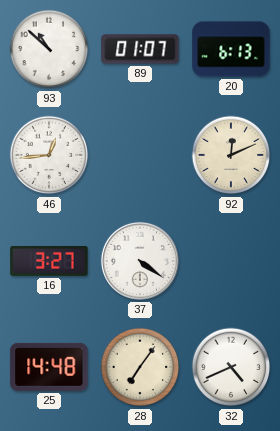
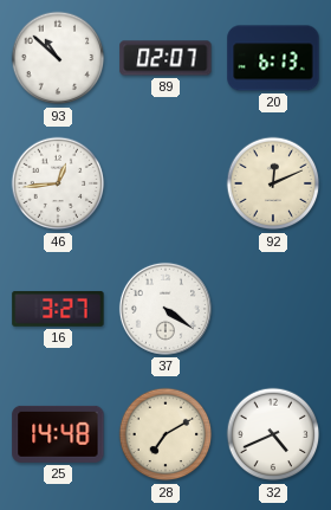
89: 01:07 -> 02:07 (165, 58)
28: 7:06 -> 7:10 (165, 434)
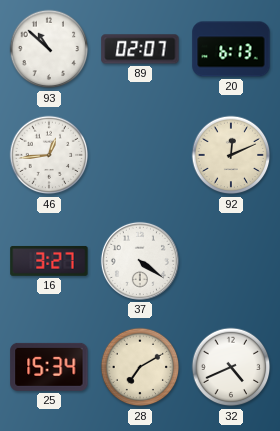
25: 14:48 -> 15:34 (49, 367)
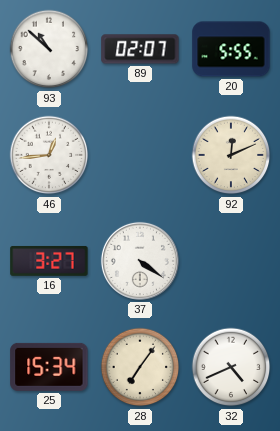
20: 6:13 -> 5:55 (231, 49)
28: 7:10 -> 7:06 (140, 367)
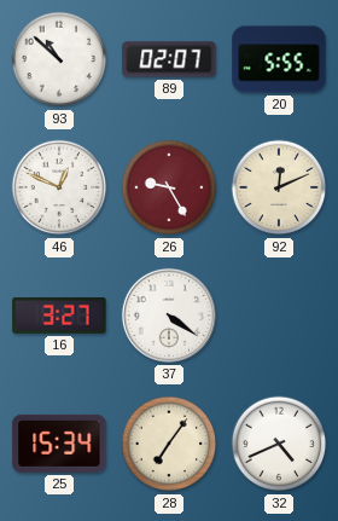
46: 12:44 -> 12:49 (59, 187)
26: none -> 9:25 (169, 187)
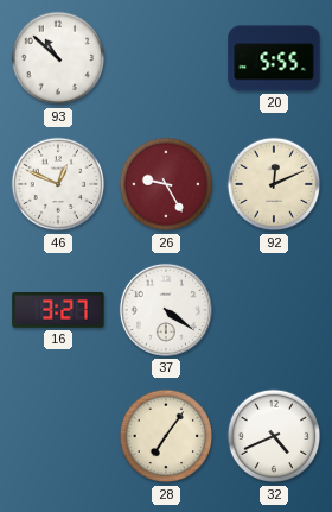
89: 02:07 -> none (169, 59)
25: 15:34 -> none (59, 444)
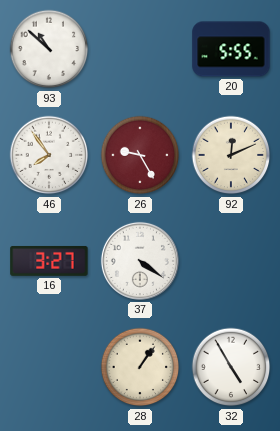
46: 12:49 -> 7:54 (49, 155)
28: 7:06 -> 1:06 (140, 367)
32: 4:41 -> 4:55 (231, 367)
